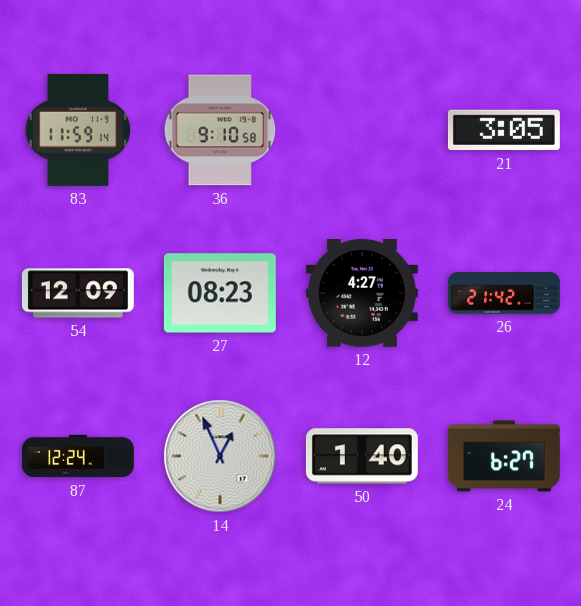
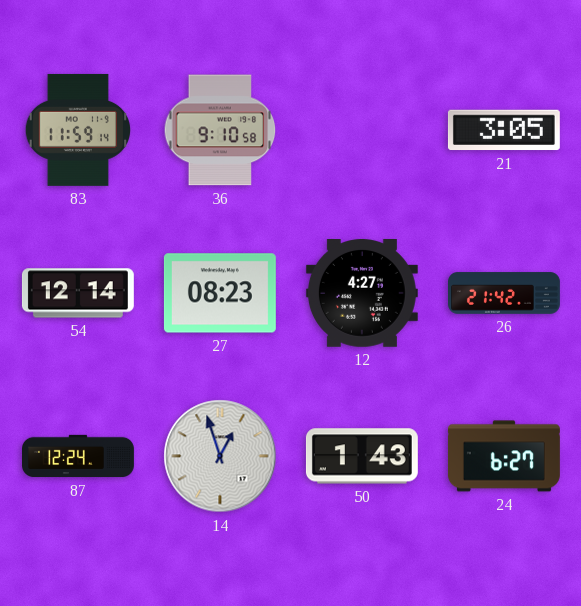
54: 12:09 -> 12:14 (78, 293)
14: 12:56 -> 12:57 (220, 456)
50: 1:40 -> 1:43 (362, 456)
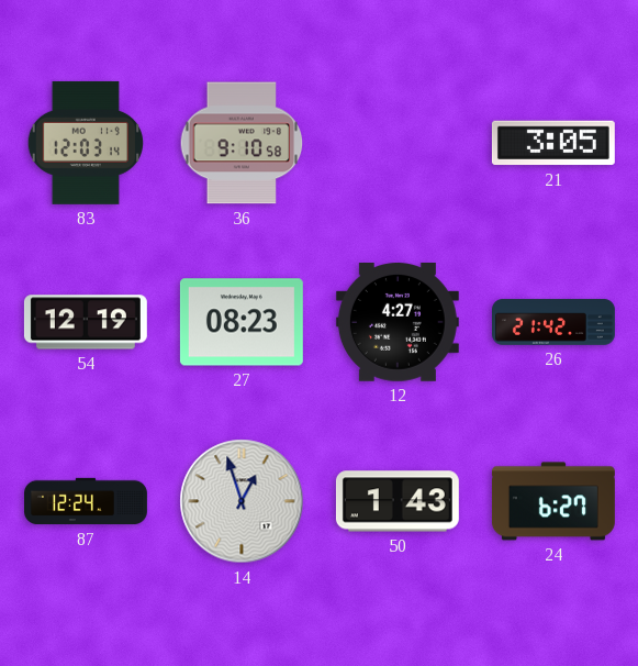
83: 11:59 -> 12:03 (85, 143)
54: 12:14 -> 12:19 (86, 322)
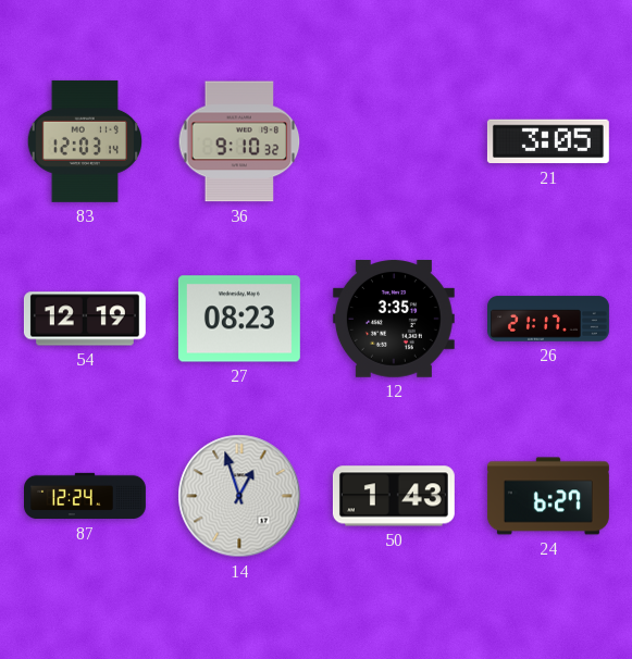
36: 9:10:58 -> 9:10:32 (239, 141)
12: 4:27 -> 3:35 (394, 320)
26: 21:42 -> 21:17 (549, 319)
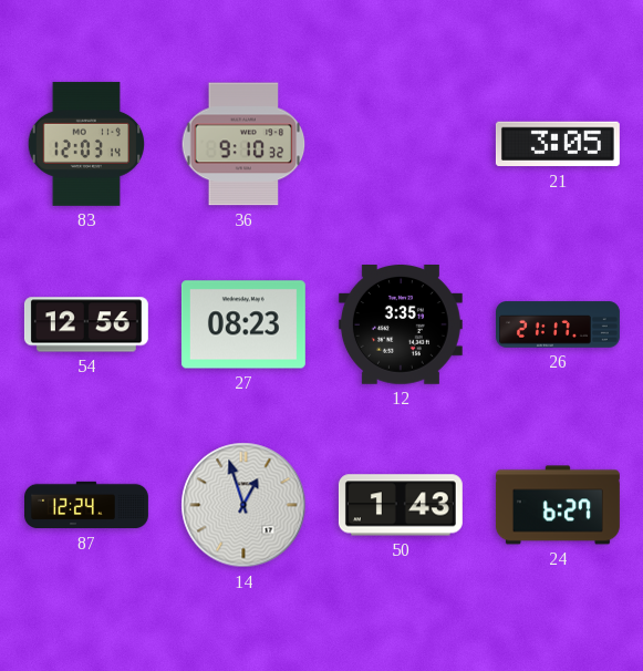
54: 12:19 -> 12:56 (86, 324)
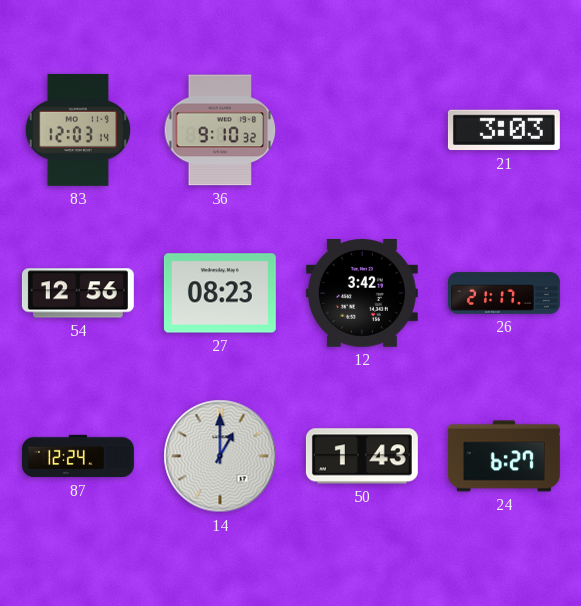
21: 3:05 -> 3:03 (504, 130)
12: 3:35 -> 3:42 (362, 294)
14: 12:57 -> 1:00 (220, 456)
